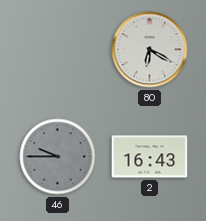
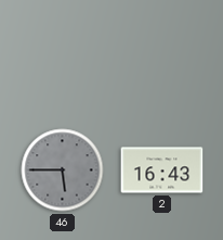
80: 6:20 -> none (150, 50)
46: 9:45 -> 5:45 (63, 170)
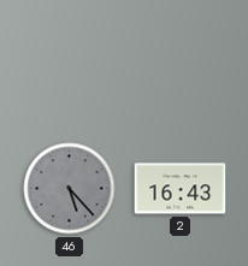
46: 5:45 -> 5:23 (70, 189)
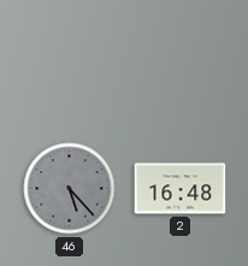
2: 16:43 -> 16:48 (181, 189)
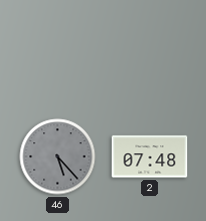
2: 16:48 -> 07:48 (150, 157)
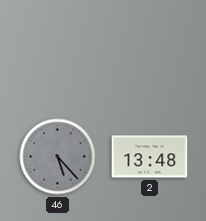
2: 07:48 -> 13:48 (150, 157)
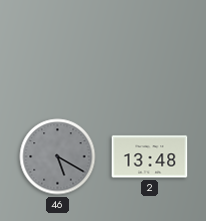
46: 5:23 -> 5:20 (58, 157)
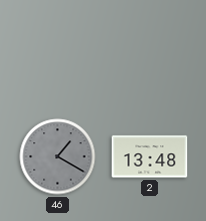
46: 5:20 -> 1:20 (58, 157)
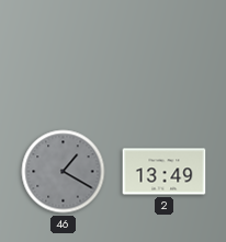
2: 13:48 -> 13:49 (165, 172)
